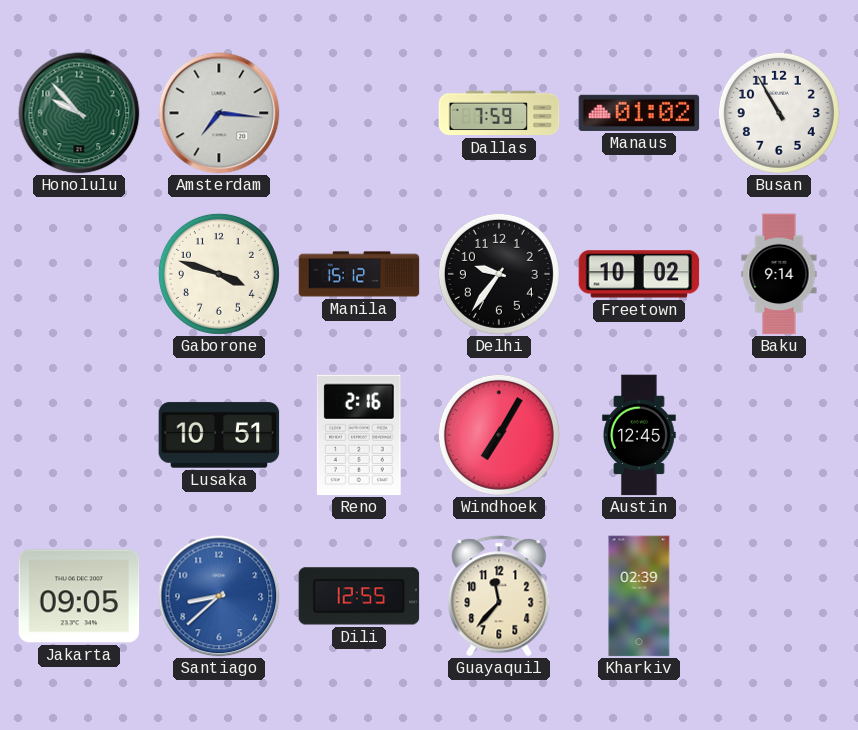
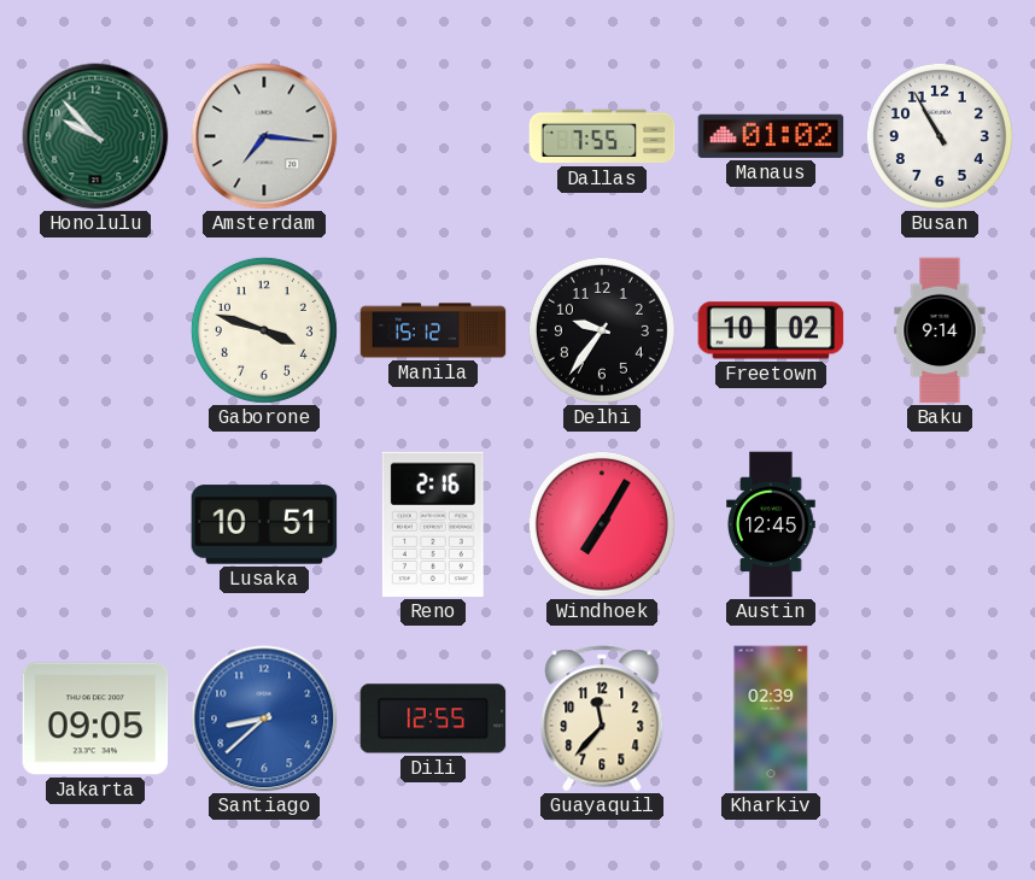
Dallas: 7:59 -> 7:55 (602, 136)
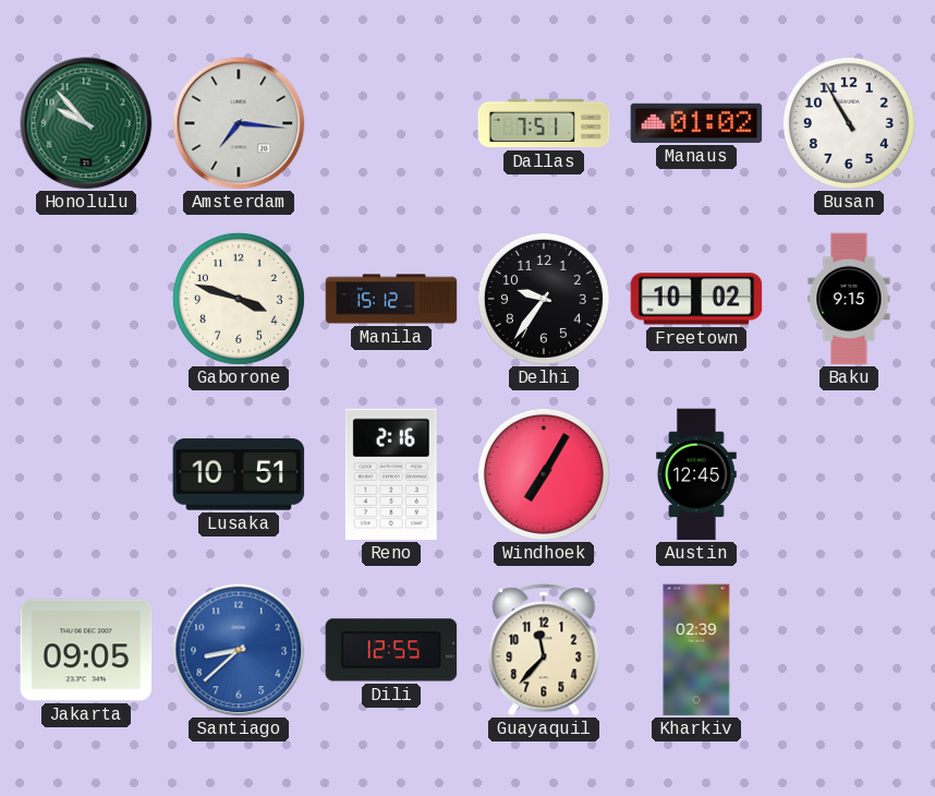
Dallas: 7:55 -> 7:51 (544, 123)
Baku: 9:14 -> 9:15 (849, 299)
